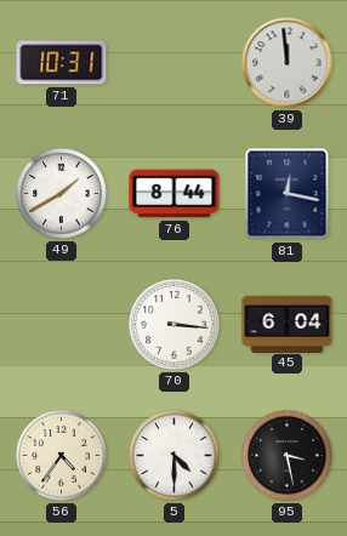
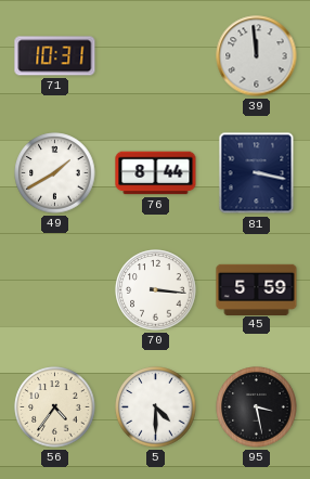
81: 12:17 -> 3:17 (257, 173)
45: 6:04 -> 5:59 (257, 289)
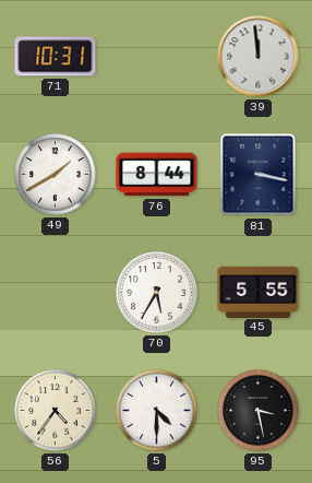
70: 3:16 -> 5:35 (157, 293)
45: 5:59 -> 5:55 (259, 292)
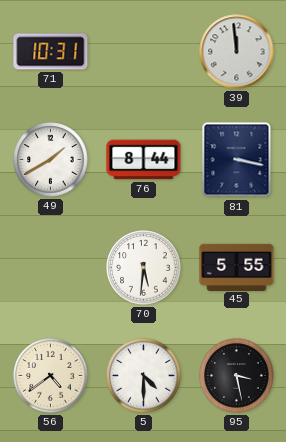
70: 5:35 -> 5:31 (144, 268)
56: 4:36 -> 4:39 (51, 376)
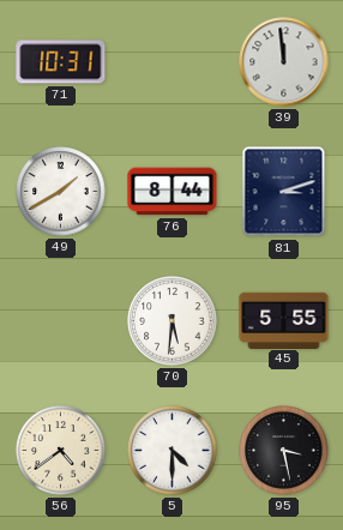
81: 3:17 -> 3:12 (284, 192)
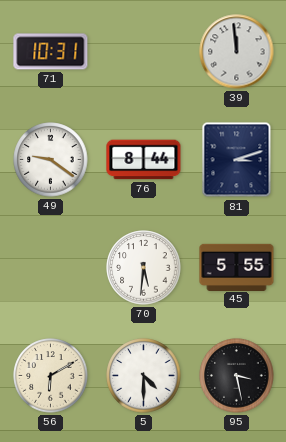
49: 1:40 -> 9:21 (51, 160)
56: 4:39 -> 6:10 (51, 376)
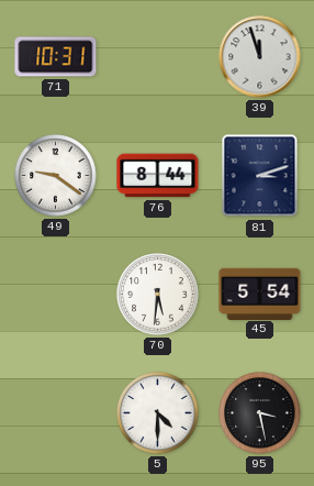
39: 11:59 -> 11:57 (260, 57)
45: 5:55 -> 5:54 (260, 294)
56: 6:10 -> none (51, 376)
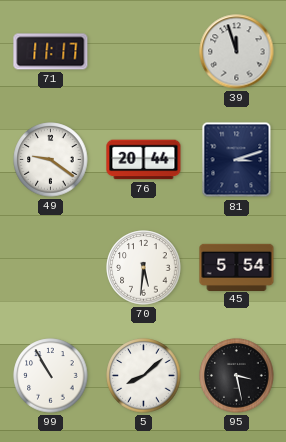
71: 10:31 -> 11:17 (51, 52)
76: 8:44 -> 20:44 (144, 160)
99: none -> 10:55 (51, 376)
5: 4:30 -> 8:08 (144, 376)
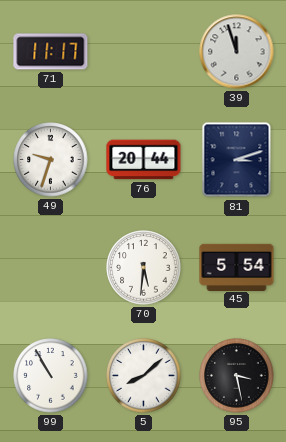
49: 9:21 -> 9:33 (51, 160)
